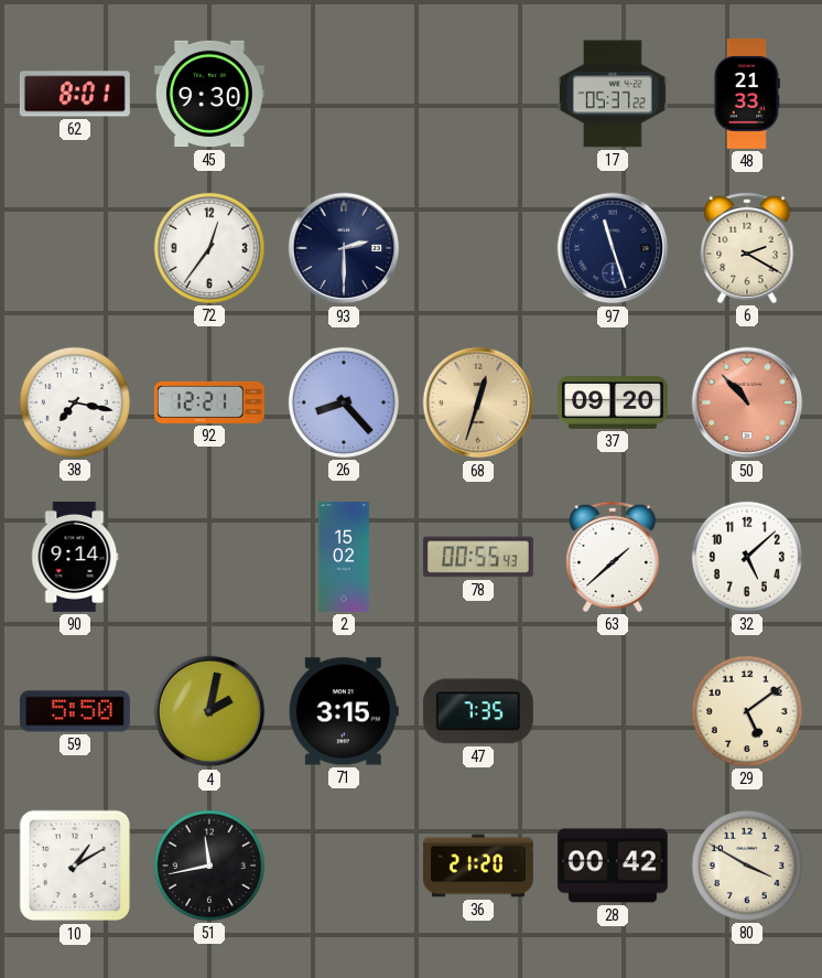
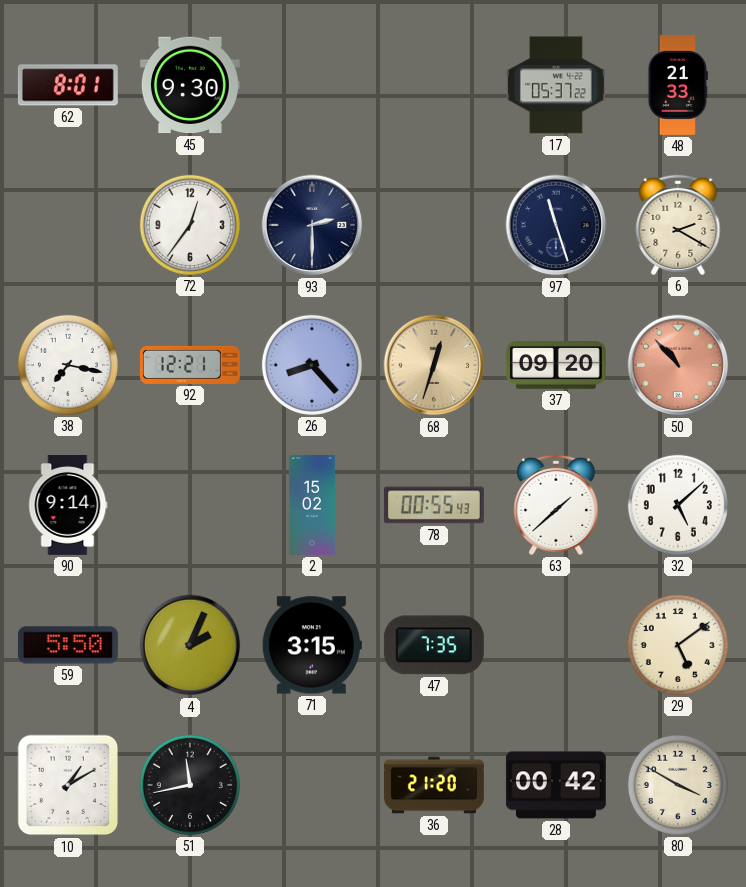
4: 2:02 -> 2:04 (190, 645)
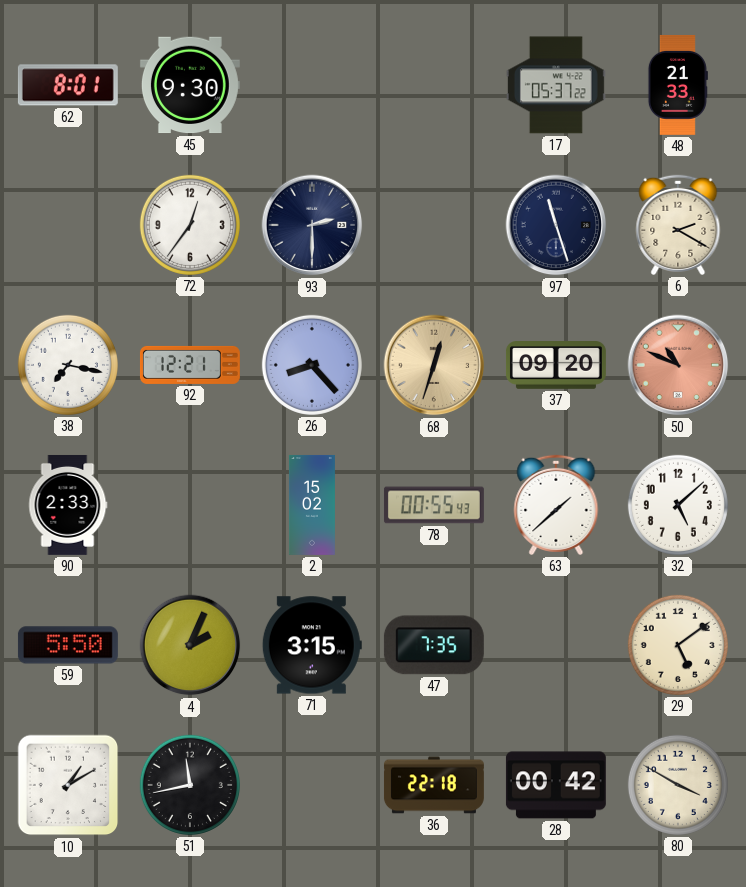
50: 10:53 -> 10:49 (678, 365)
90: 9:14 -> 2:33 (68, 505)
36: 21:20 -> 22:18 (434, 785)
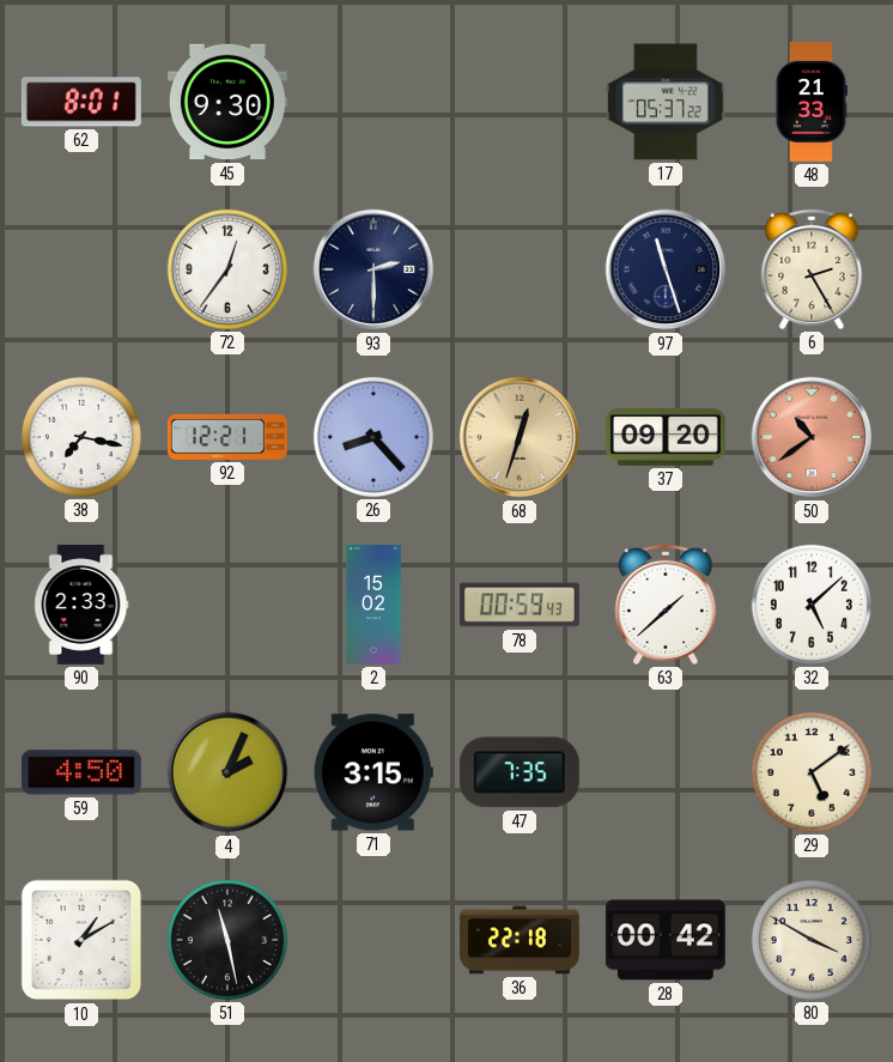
6: 2:20 -> 2:25 (812, 269)
50: 10:49 -> 10:39 (812, 437)
78: 00:55 -> 00:59 (520, 605)
59: 5:50 -> 4:50 (81, 772)
51: 11:43 -> 11:28 (227, 940)
